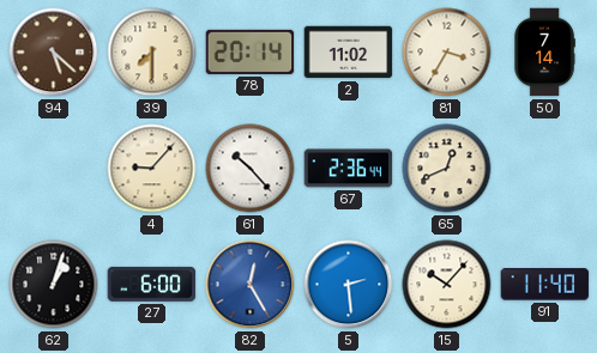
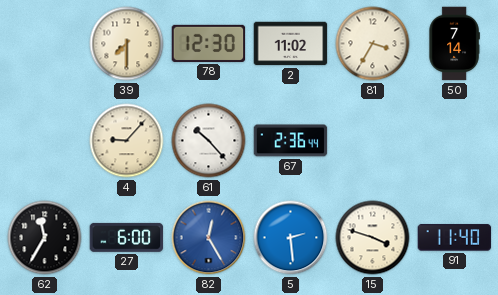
94: 5:22 -> none (54, 53)
78: 20:14 -> 12:30 (209, 43)
65: 12:41 -> none (447, 169)
62: 1:03 -> 11:35 (45, 238)
15: 10:07 -> 3:48 (373, 238)
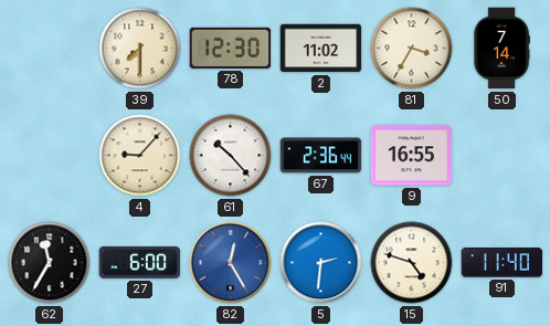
9: none -> 16:55 (412, 156)
5: 2:29 -> 2:31 (321, 263)
15: 3:48 -> 4:48 (412, 263)
